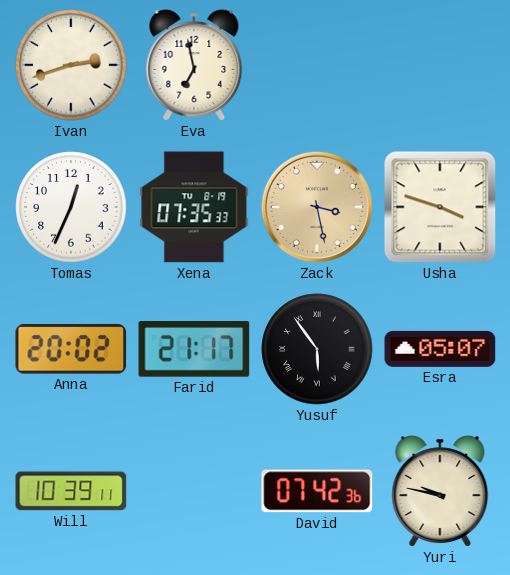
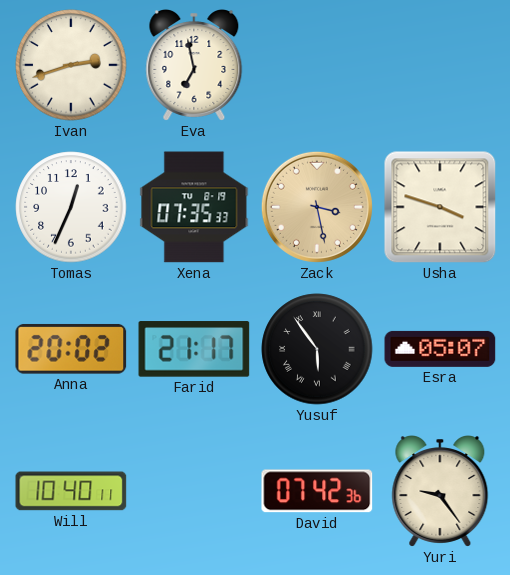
Will: 10:39 -> 10:40 (71, 491)
Yuri: 9:47 -> 9:24 (440, 492)
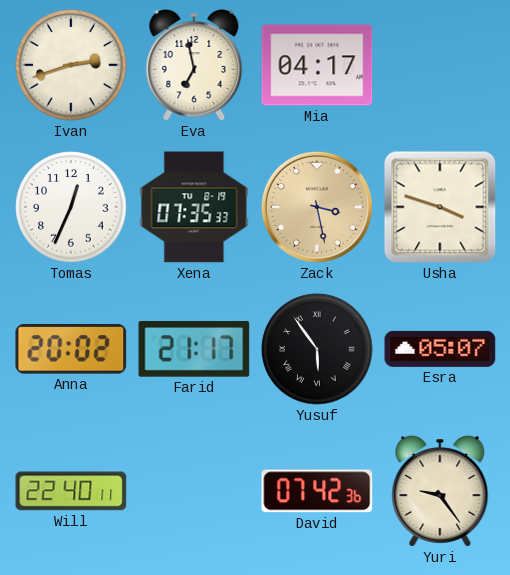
Mia: none -> 04:17 (317, 65)
Will: 10:40 -> 22:40 (71, 491)
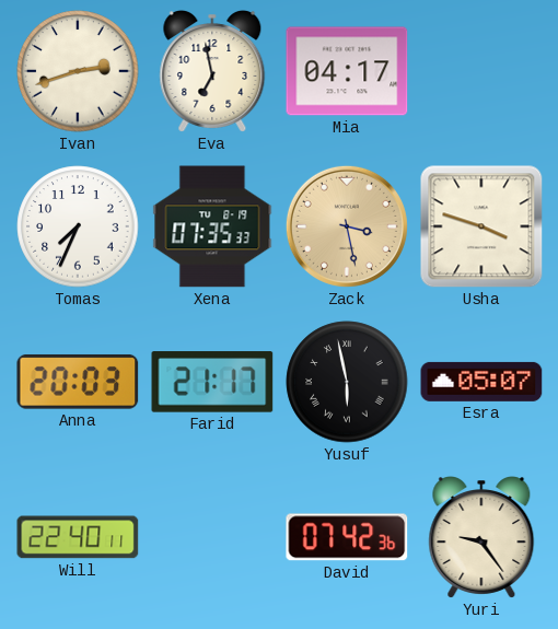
Tomas: 12:34 -> 7:34 (78, 226)
Anna: 20:02 -> 20:03 (78, 382)
Yusuf: 5:54 -> 5:58 (347, 382)
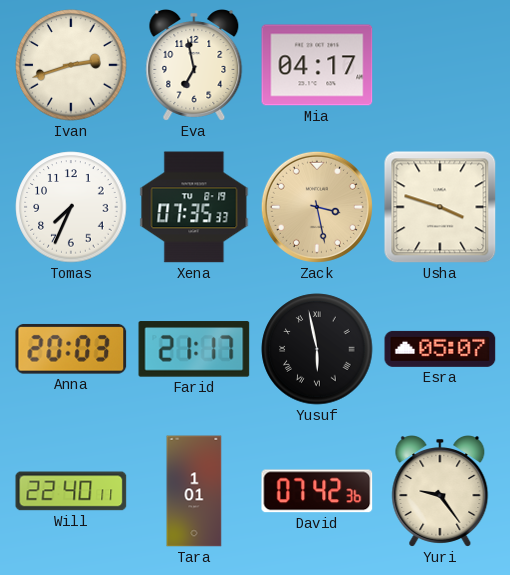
Tara: none -> 1:01 (194, 491)
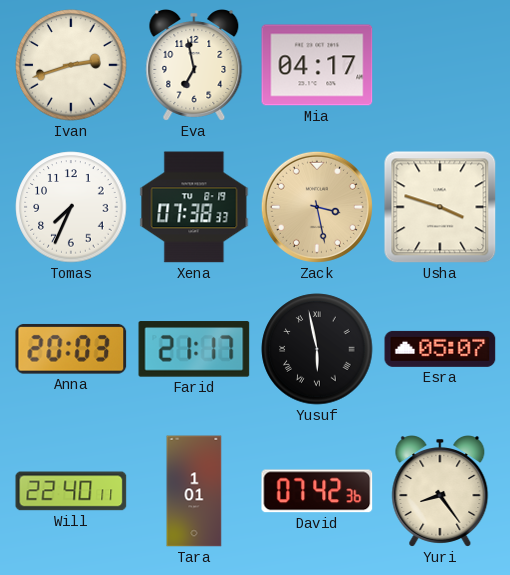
Xena: 07:35 -> 07:38 (194, 207)
Yuri: 9:24 -> 8:24 (440, 492)
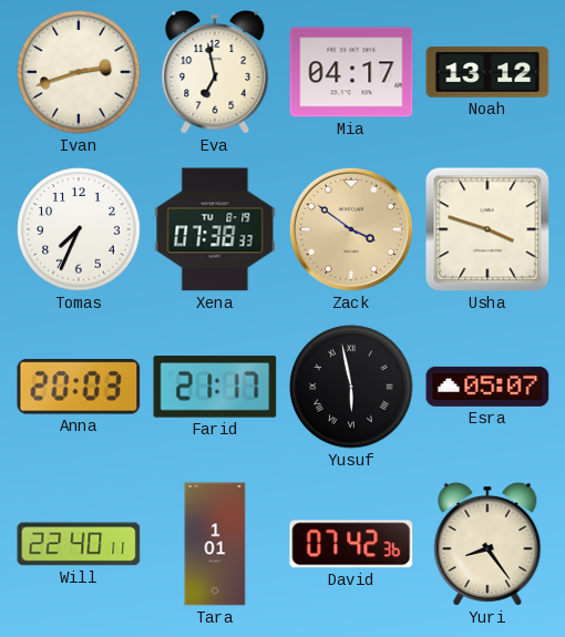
Noah: none -> 13:12 (487, 73)
Zack: 3:28 -> 3:51 (351, 229)
